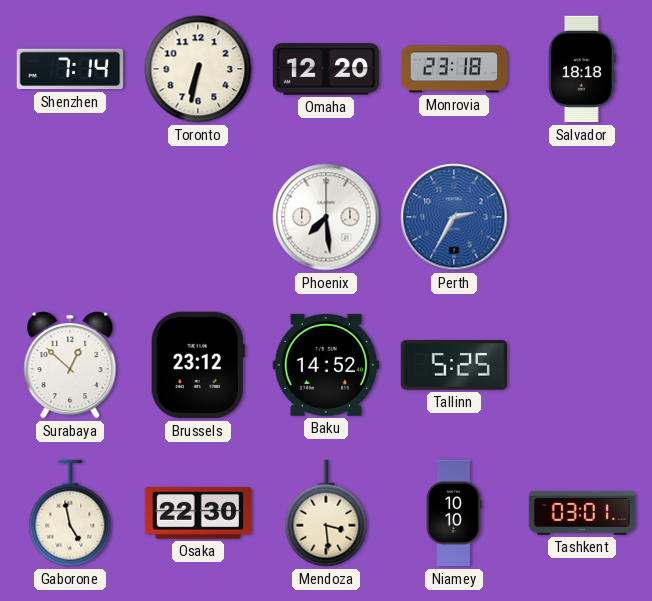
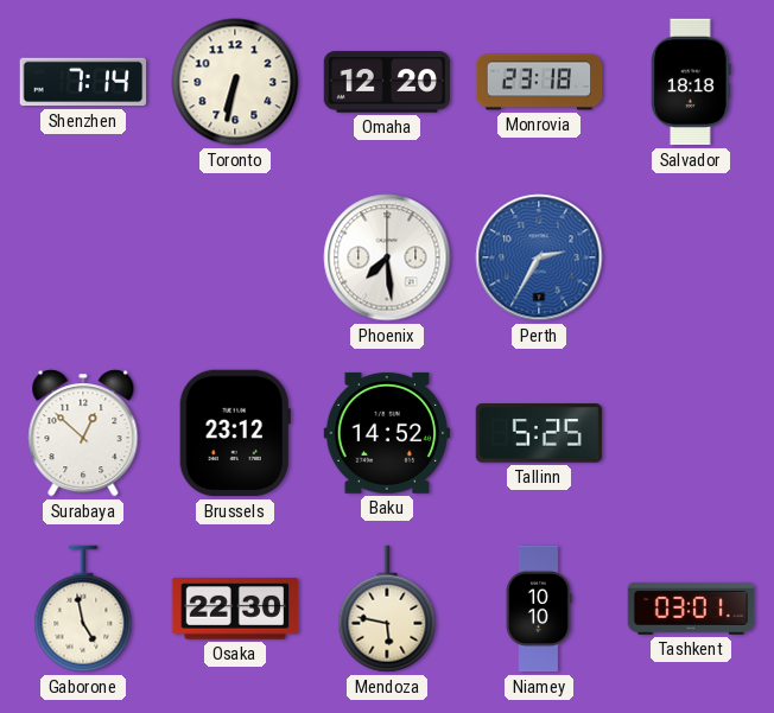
Mendoza: 3:29 -> 5:47 (387, 609)
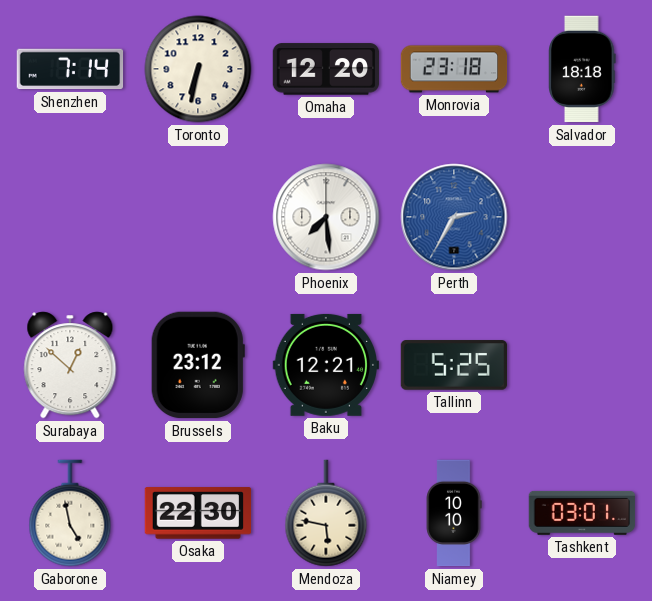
Baku: 14:52 -> 12:21 (325, 365)
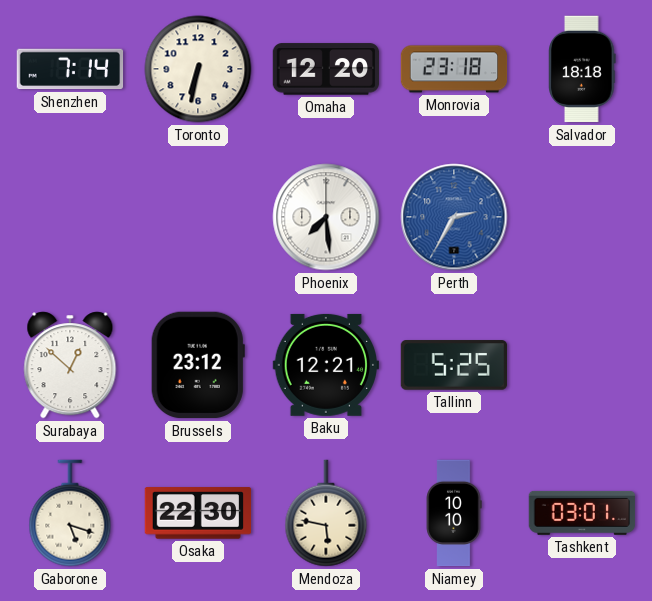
Gaborone: 4:58 -> 5:18 (70, 513)
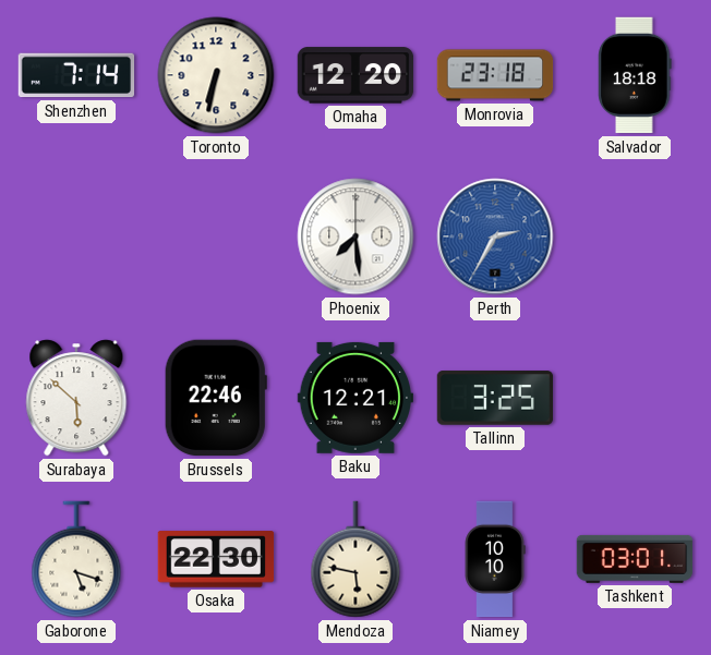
Surabaya: 12:52 -> 5:52 (76, 398)
Brussels: 23:12 -> 22:46 (216, 398)
Tallinn: 5:25 -> 3:25 (495, 398)
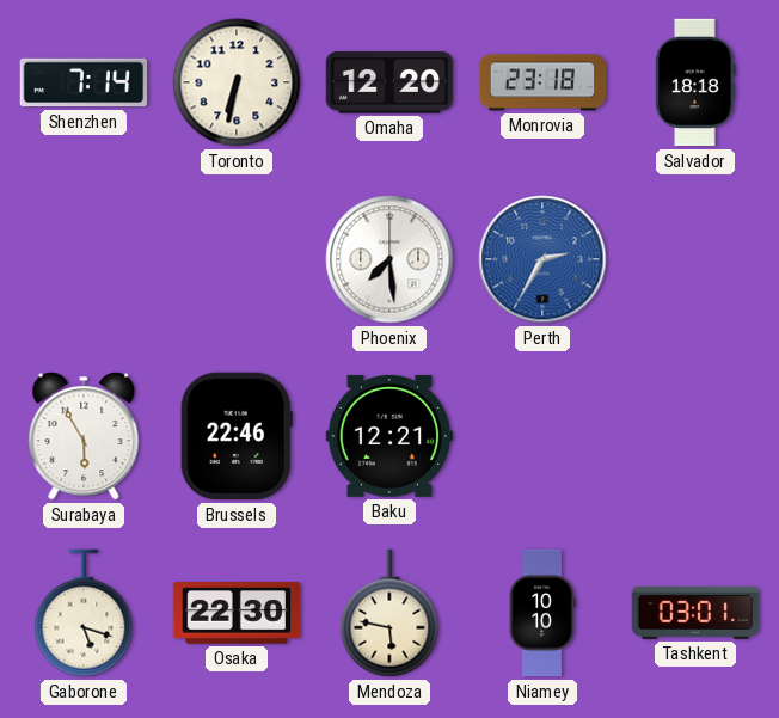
Surabaya: 5:52 -> 5:55 (84, 436)
Tallinn: 3:25 -> none (495, 398)
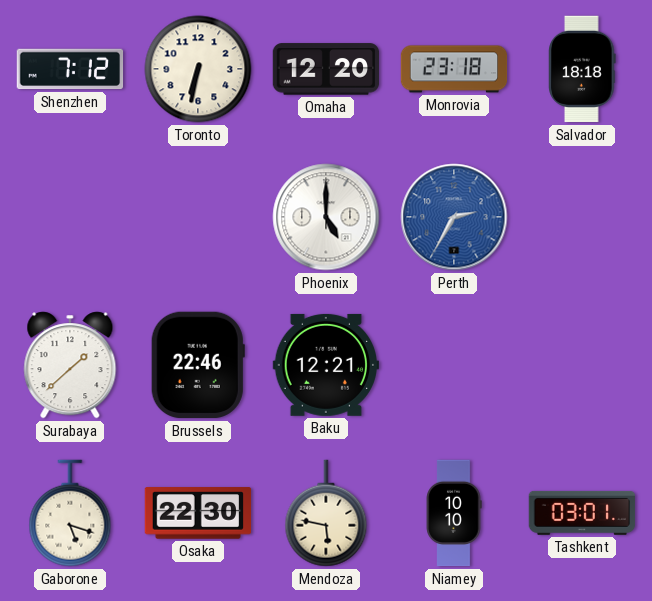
Shenzhen: 7:14 -> 7:12 (70, 69)
Phoenix: 7:29 -> 5:00 (326, 217)
Surabaya: 5:55 -> 1:38 (70, 365)
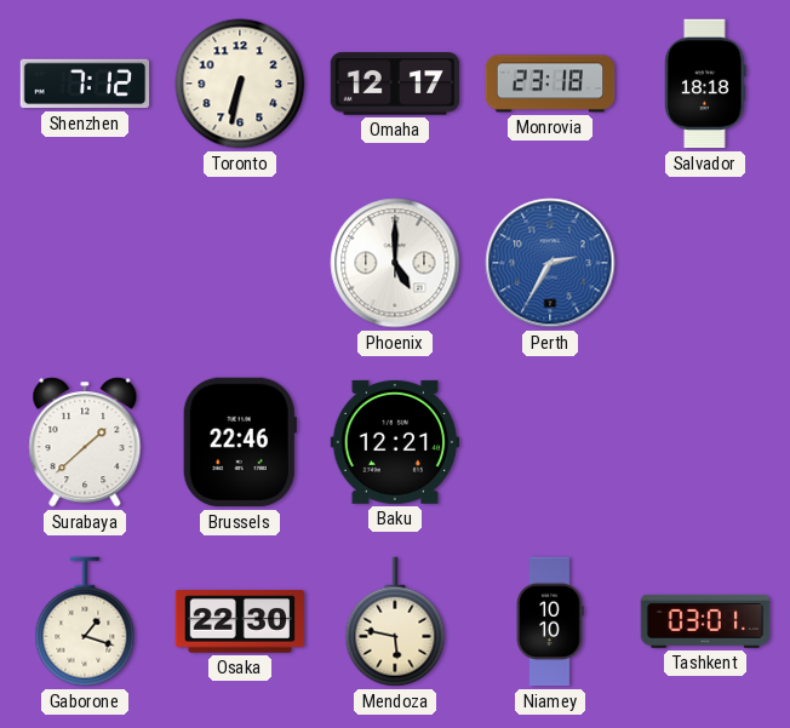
Omaha: 12:20 -> 12:17 (395, 84)
Gaborone: 5:18 -> 1:18 (85, 621)
